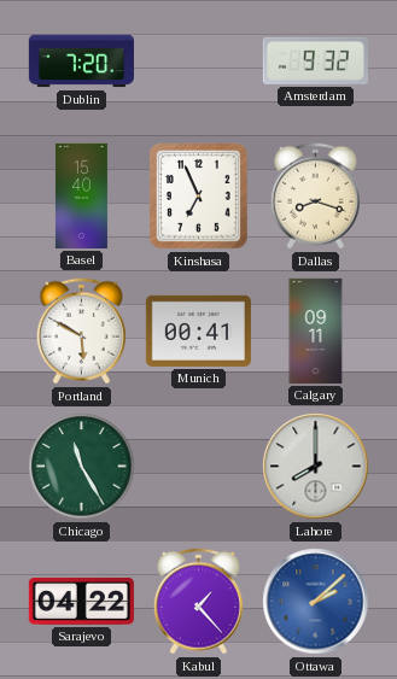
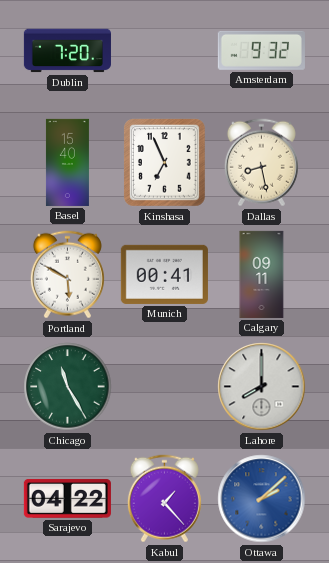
Dallas: 8:18 -> 8:28 (261, 163)
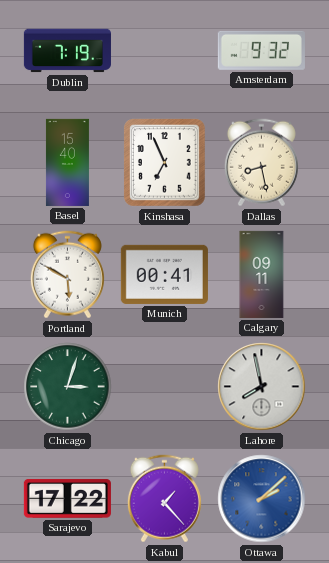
Dublin: 7:20 -> 7:19 (67, 51)
Chicago: 11:25 -> 3:03 (68, 387)
Lahore: 8:00 -> 7:58 (262, 387)
Sarajevo: 04:22 -> 17:22 (67, 499)
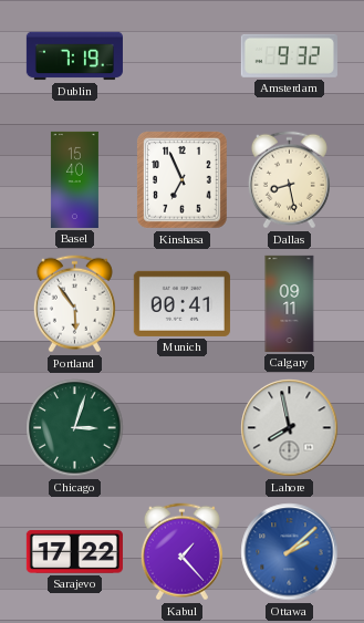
Portland: 5:50 -> 5:54 (74, 304)
